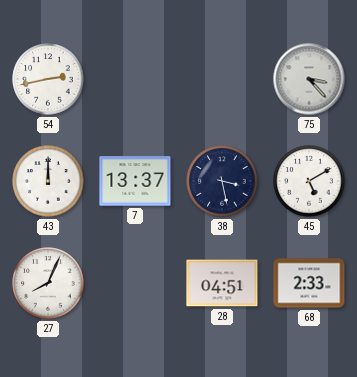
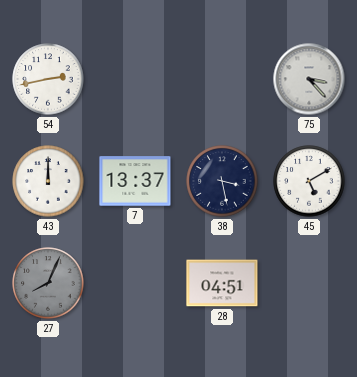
27 dial: white -> grey (48, 283)
68: 2:33 -> none (309, 283)
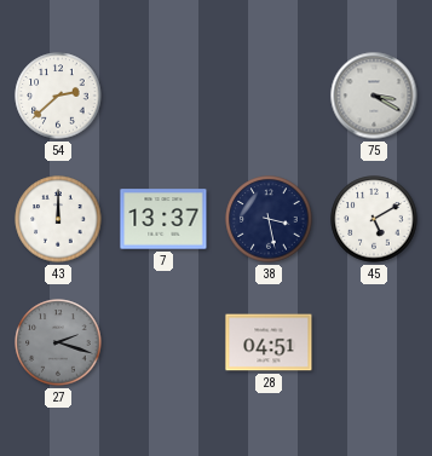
54: 2:43 -> 2:38 (58, 96)
75: 3:23 -> 3:20 (374, 96)
27: 8:04 -> 2:18 (58, 342)
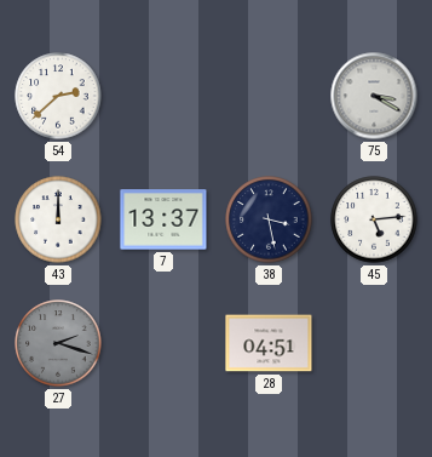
45: 5:10 -> 5:14 (374, 219)
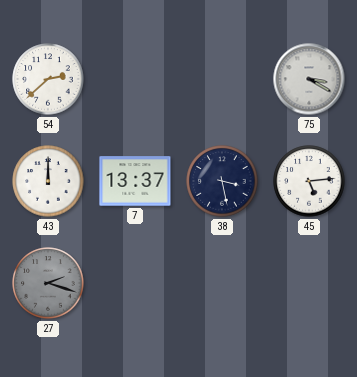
28: 04:51 -> none (269, 343)
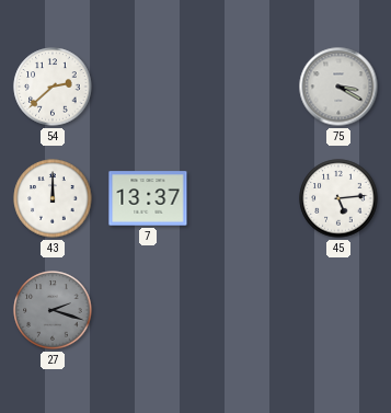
38: 3:28 -> none (222, 181)
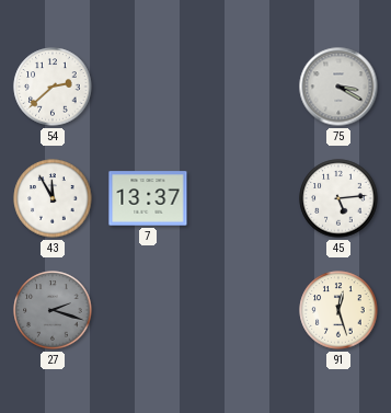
43: 12:00 -> 11:55 (53, 198)
91: none -> 12:27 (338, 310)
